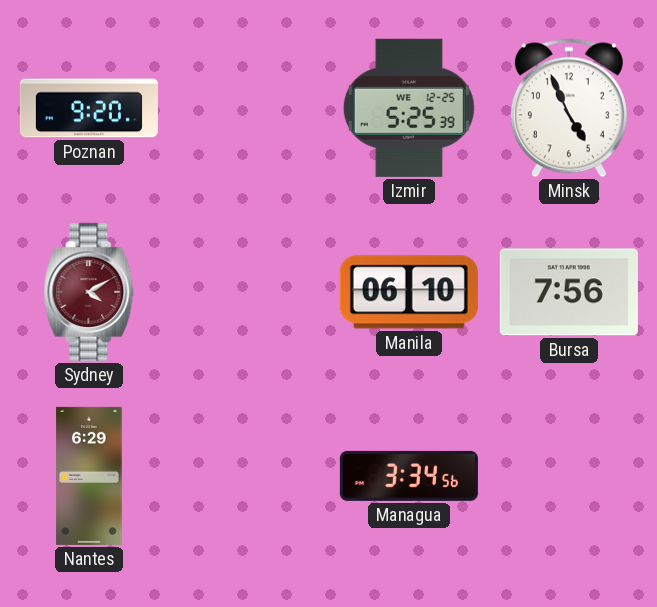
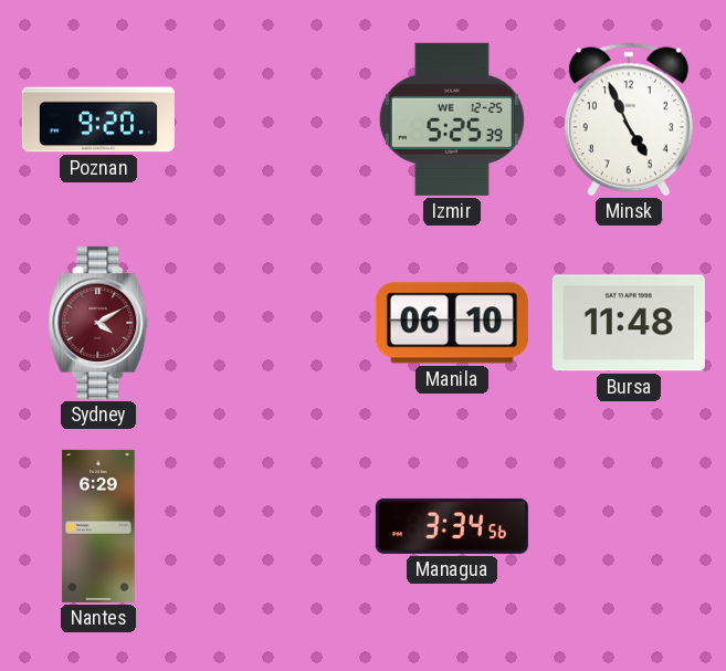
Bursa: 7:56 -> 11:48 (629, 323)
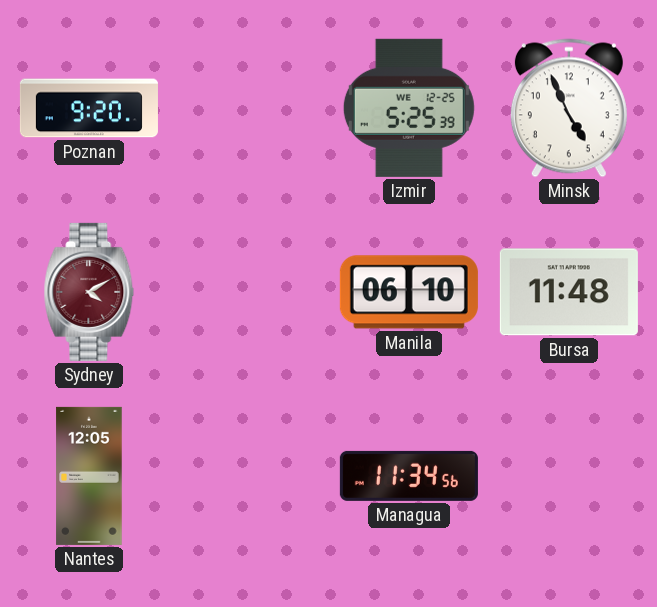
Nantes: 6:29 -> 12:05 (89, 476)
Managua: 3:34 -> 11:34 (409, 476)
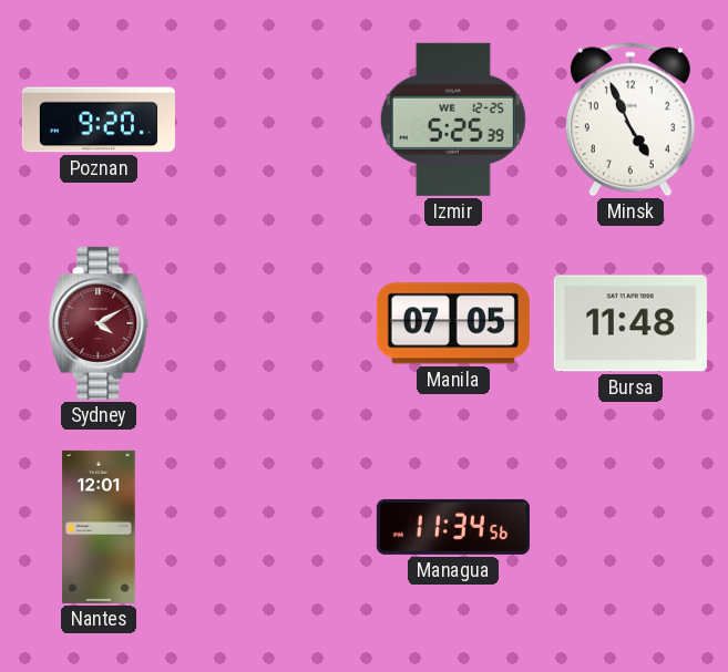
Manila: 06:10 -> 07:05 (453, 323)
Nantes: 12:05 -> 12:01 (99, 527)
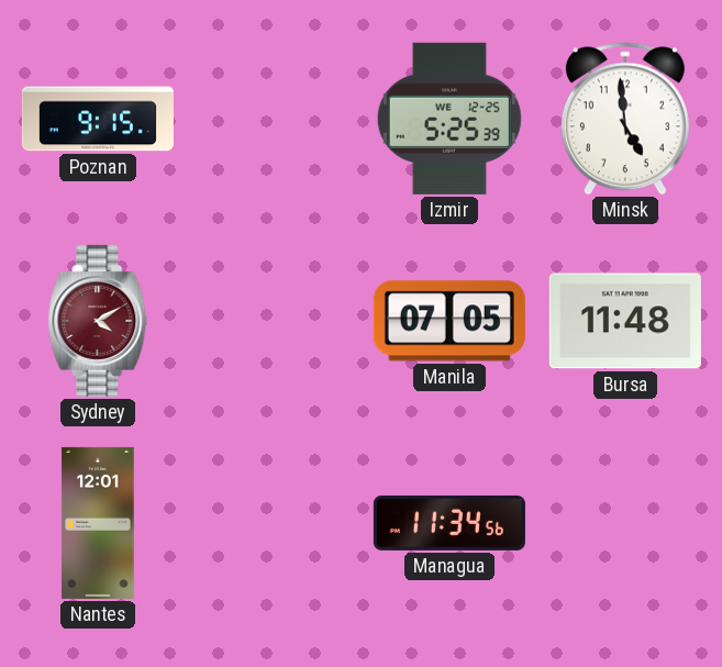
Poznan: 9:20 -> 9:15 (98, 119)
Minsk: 4:56 -> 4:59 (625, 119)
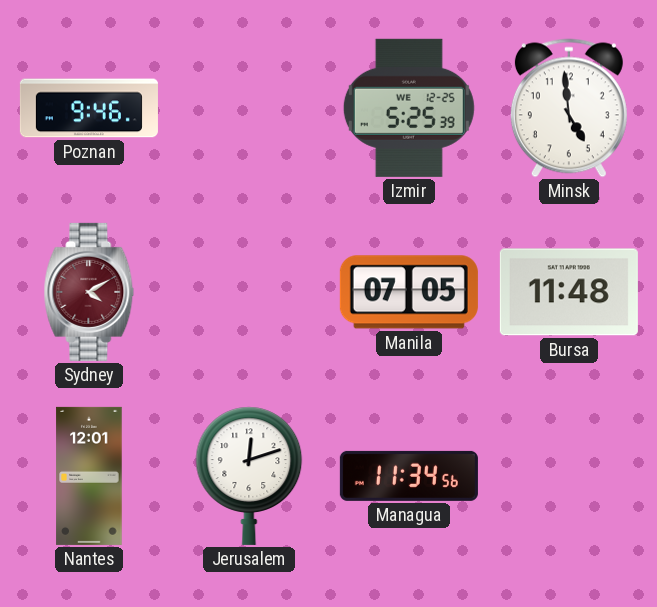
Poznan: 9:15 -> 9:46 (89, 108)
Jerusalem: none -> 12:12 (249, 476)
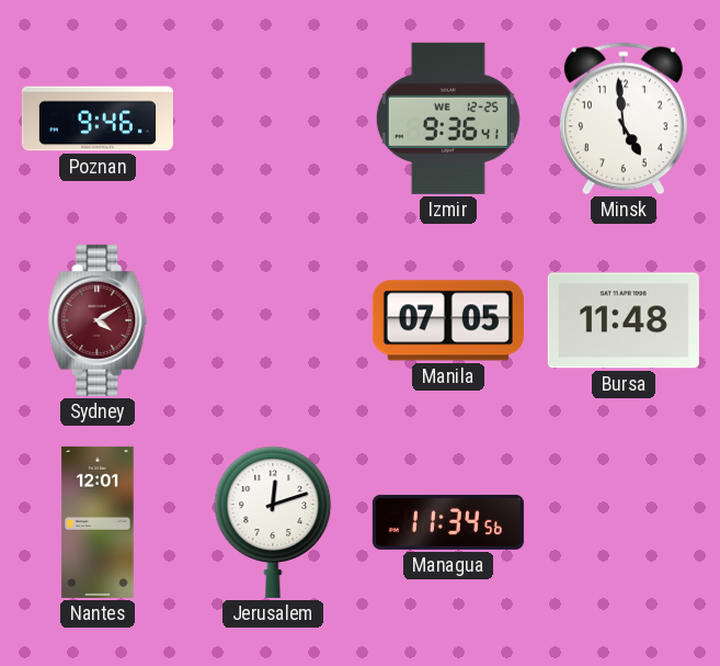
Izmir: 5:25 -> 9:36 (448, 118)
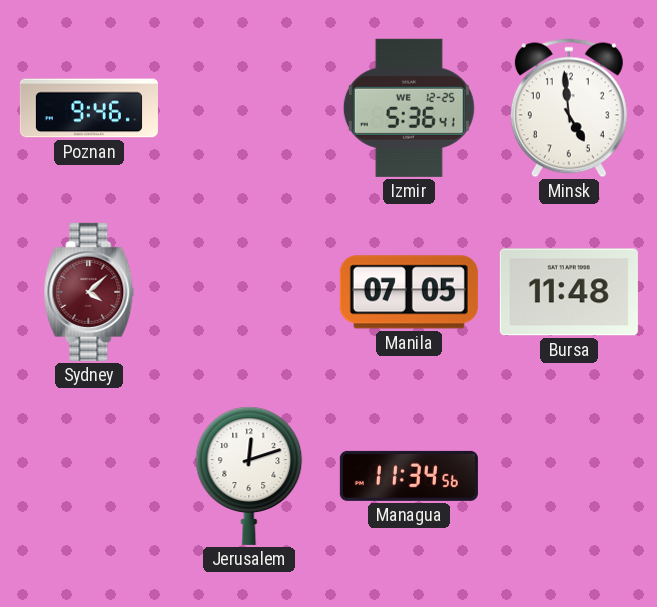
Izmir: 9:36 -> 5:36 (409, 108)
Sydney: 4:10 -> 4:08 (89, 292)
Nantes: 12:01 -> none (98, 522)
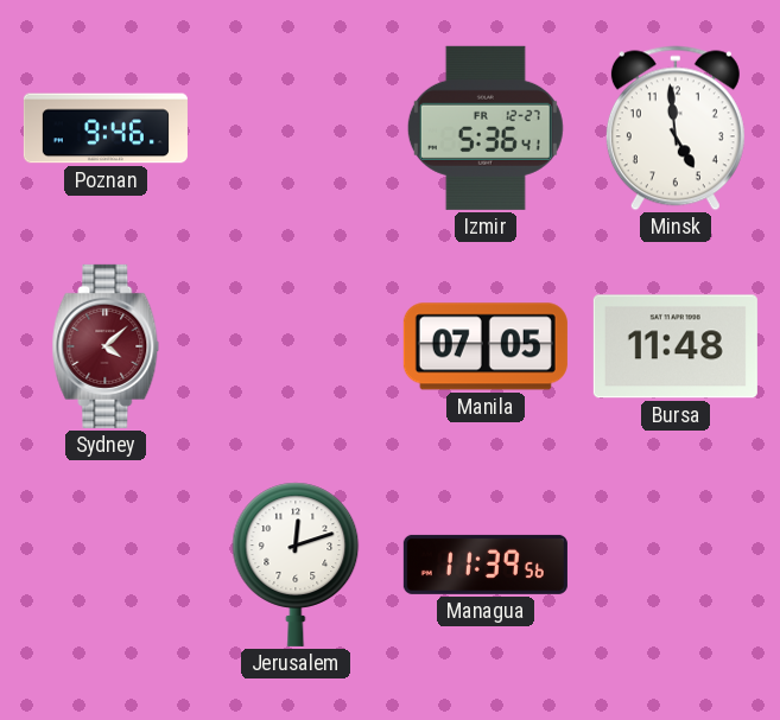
Izmir date: WE 12-25 -> FR 12-27 (486, 128)
Managua: 11:34 -> 11:39 (486, 565)
